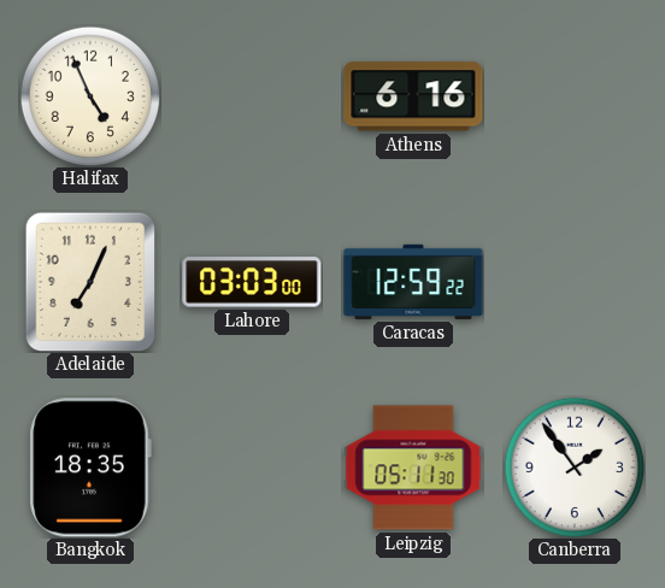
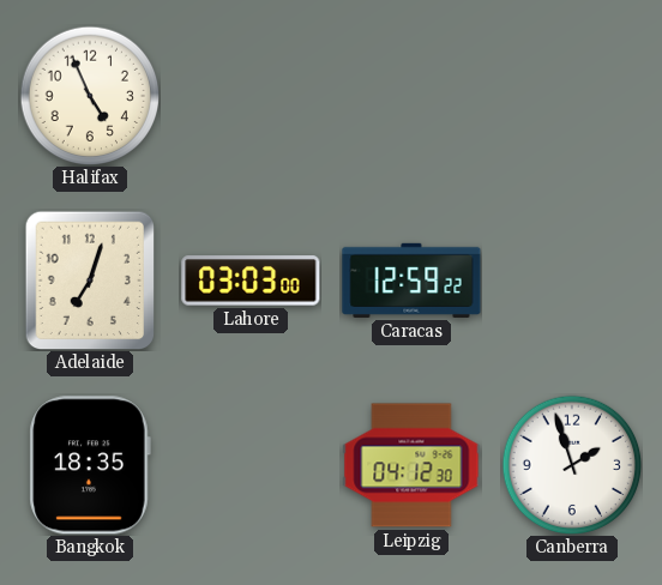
Athens: 6:16 -> none (413, 96)
Adelaide: 7:04 -> 7:03 (90, 281)
Leipzig: 05:11 -> 04:12 (411, 465)
Canberra: 1:54 -> 1:57 (572, 465)
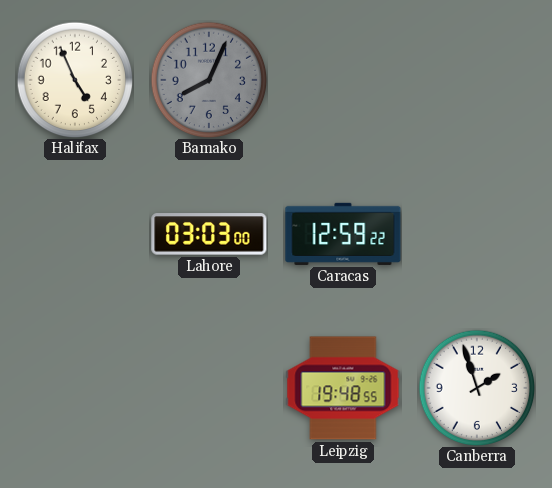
Bamako: none -> 8:04 (209, 80)
Adelaide: 7:03 -> none (90, 281)
Bangkok: 18:35 -> none (90, 465)
Leipzig: 04:12 -> 19:48 (343, 388)
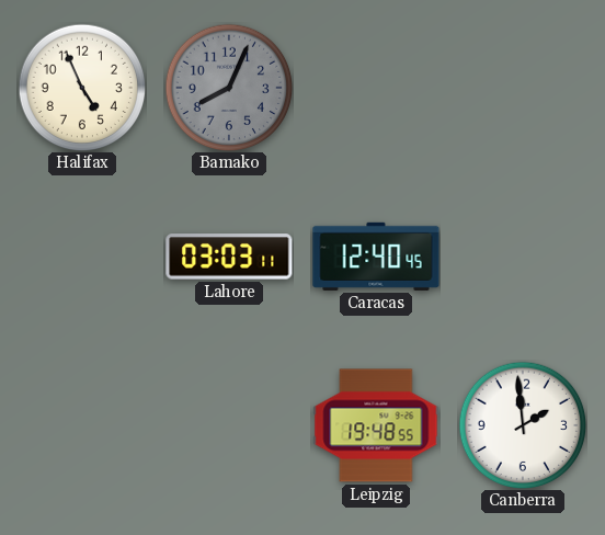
Lahore: 03:03:00 -> 03:03:11 (229, 257)
Caracas: 12:59 -> 12:40 (376, 257)
Canberra: 1:57 -> 1:59 (523, 425)
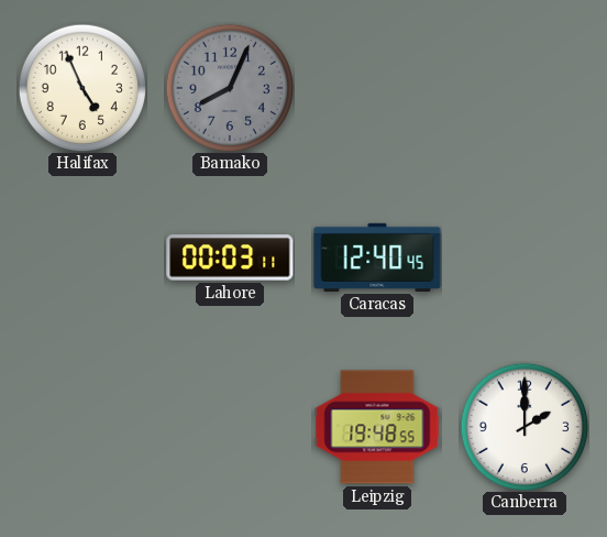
Lahore: 03:03 -> 00:03 (230, 257)
Canberra: 1:59 -> 2:00 (525, 427)
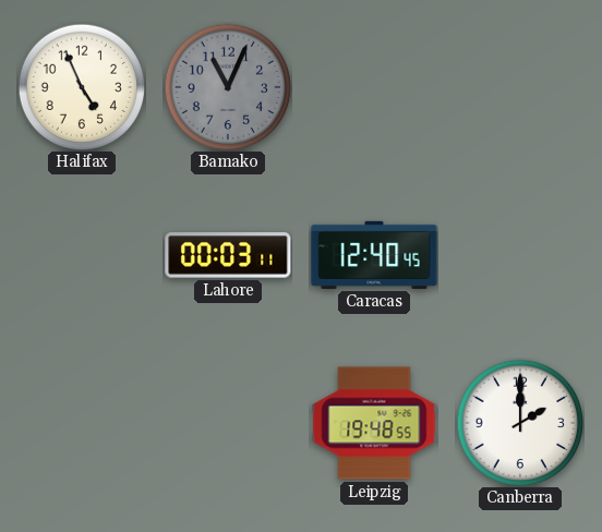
Bamako: 8:04 -> 11:04 (228, 87)
